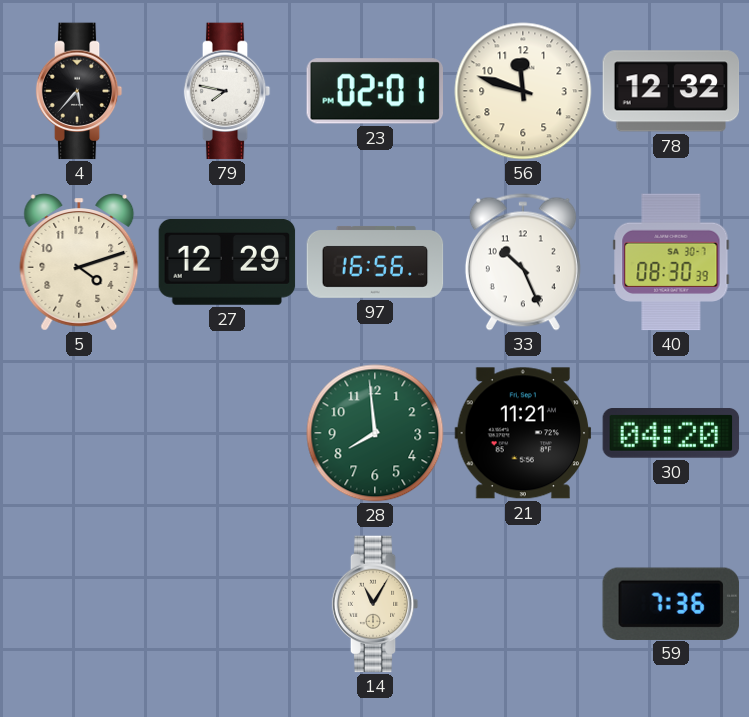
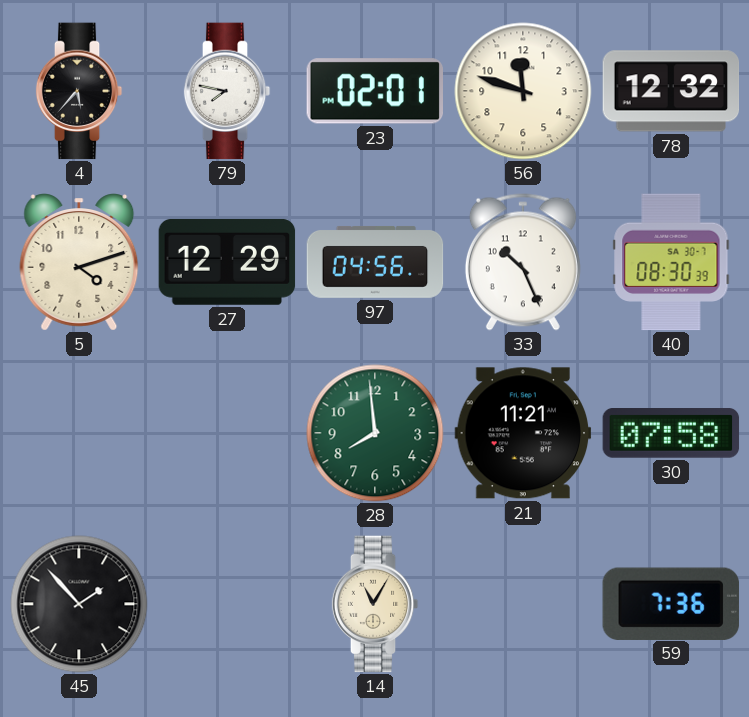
97: 16:56 -> 04:56 (375, 262)
30: 04:20 -> 07:58 (671, 434)
45: none -> 1:53 (79, 604)
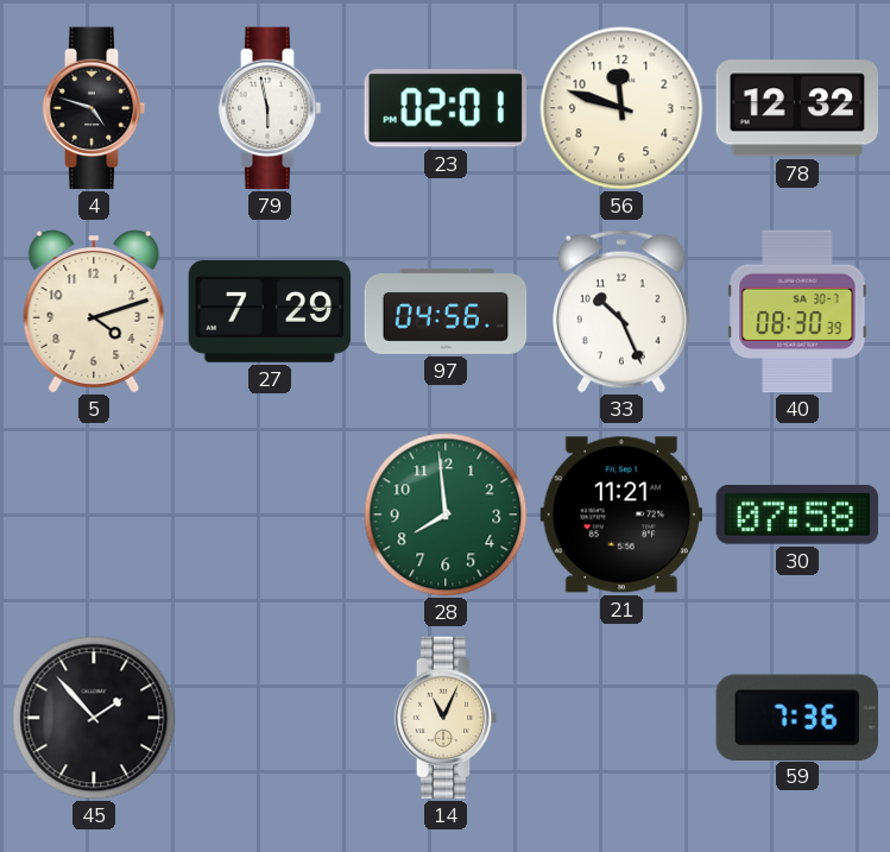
4: 5:37 -> 4:48 (94, 108)
79: 7:47 -> 5:58 (270, 108)
27: 12:29 -> 7:29 (270, 311)
14: 11:05 -> 11:04 (446, 718)
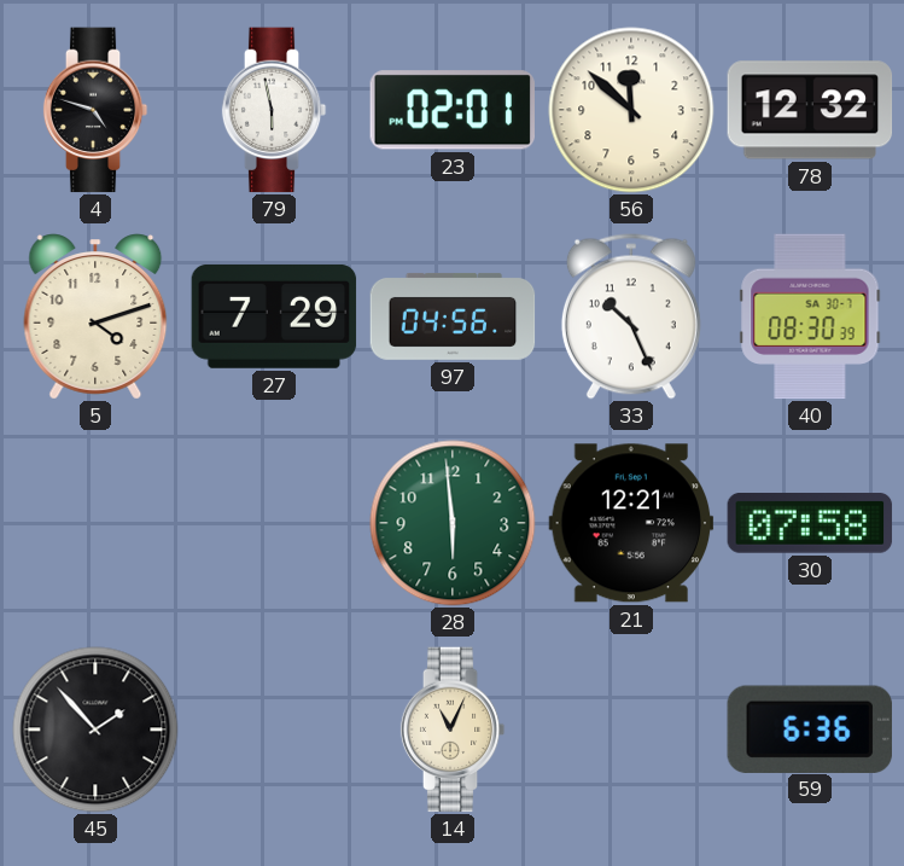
56: 11:48 -> 11:52 (631, 110)
28: 7:59 -> 5:59 (453, 523)
21: 11:21 -> 12:21 (631, 523)
59: 7:36 -> 6:36 (810, 728)
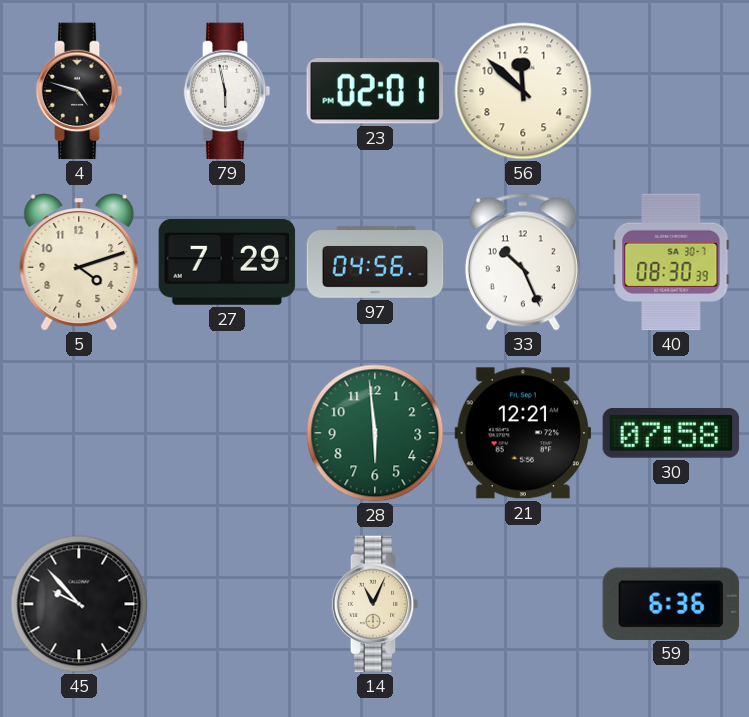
78: 12:32 -> none (810, 110)
45: 1:53 -> 9:53 (79, 604)
